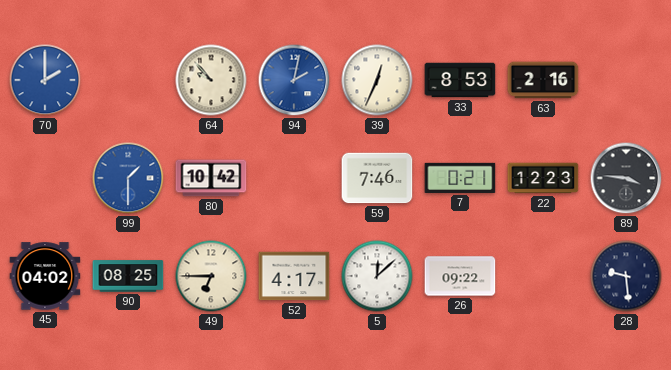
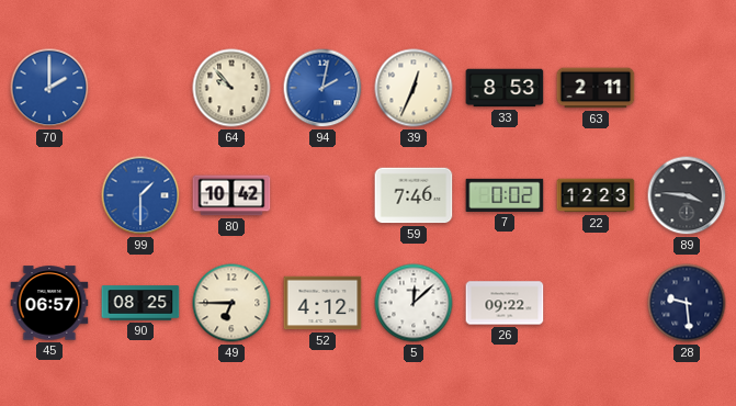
63: 2:16 -> 2:11 (596, 88)
7: 0:21 -> 0:02 (505, 195)
45: 04:02 -> 06:57 (49, 303)
52: 4:17 -> 4:12 (322, 303)
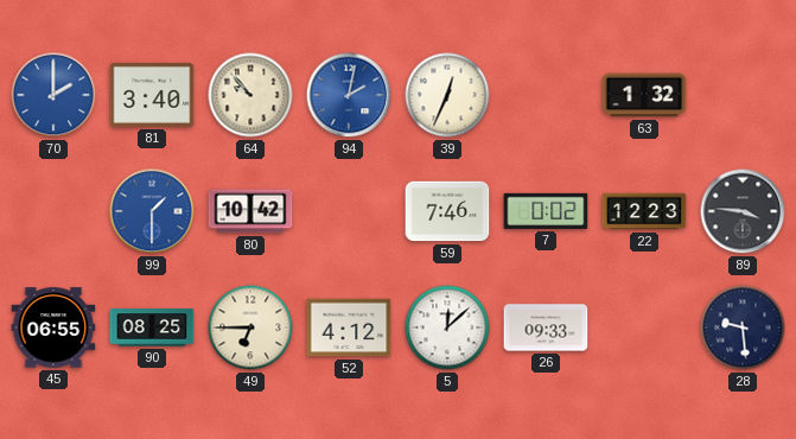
81: none -> 3:40 (152, 95)
33: 8:53 -> none (505, 88)
63: 2:11 -> 1:32 (644, 95)
45: 06:57 -> 06:55 (53, 327)
26: 09:22 -> 09:33 (546, 327)
